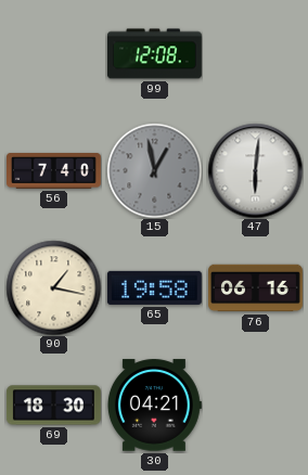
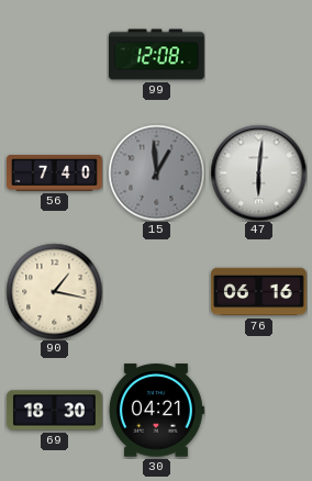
15: 12:58 -> 12:59 (156, 172)
65: 19:58 -> none (154, 287)
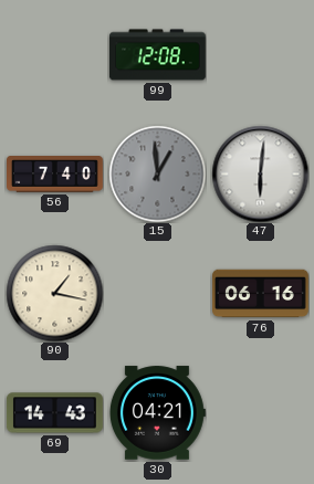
69: 18:30 -> 14:43 (54, 413)
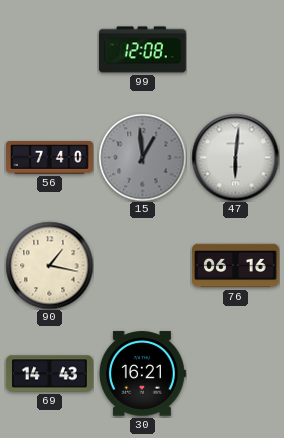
30: 04:21 -> 16:21 (142, 374)
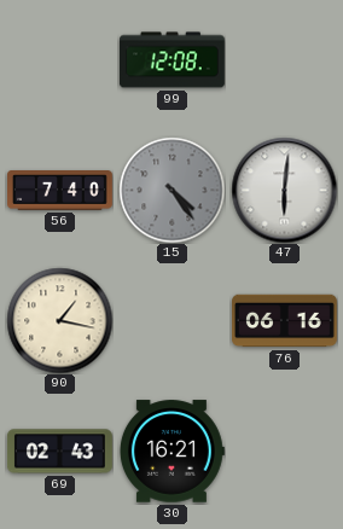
15: 12:59 -> 4:24 (171, 190)
69: 14:43 -> 02:43 (59, 452)
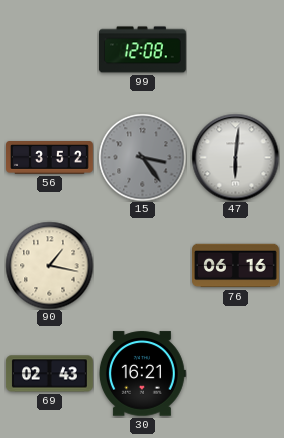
56: 7:40 -> 3:52 (50, 158)
15: 4:24 -> 3:24 (142, 157)
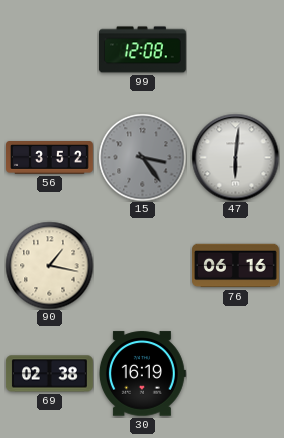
69: 02:43 -> 02:38 (49, 374)
30: 16:21 -> 16:19 (142, 374)
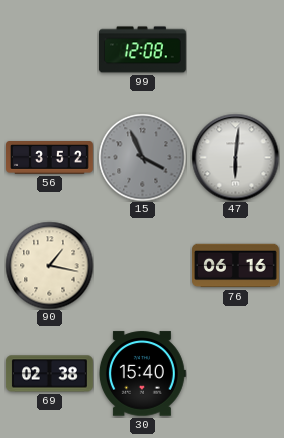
15: 3:24 -> 3:56 (142, 157)
30: 16:19 -> 15:40 (142, 374)
